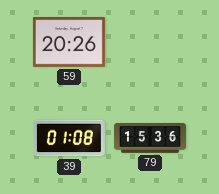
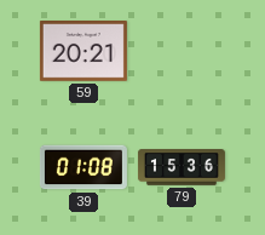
59: 20:26 -> 20:21 (83, 51)
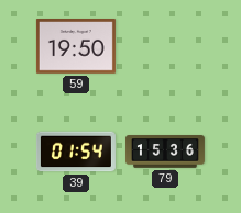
59: 20:21 -> 19:50 (76, 46)
39: 01:08 -> 01:54 (76, 152)
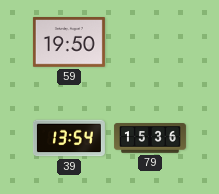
39: 01:54 -> 13:54 (69, 138)
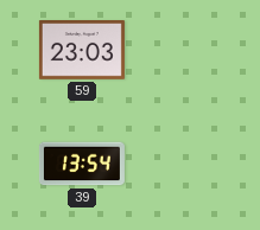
59: 19:50 -> 23:03 (82, 50)
79: 15:36 -> none (150, 138)
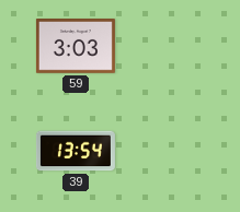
59: 23:03 -> 3:03 (76, 46)
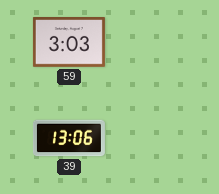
39: 13:54 -> 13:06 (69, 138)
